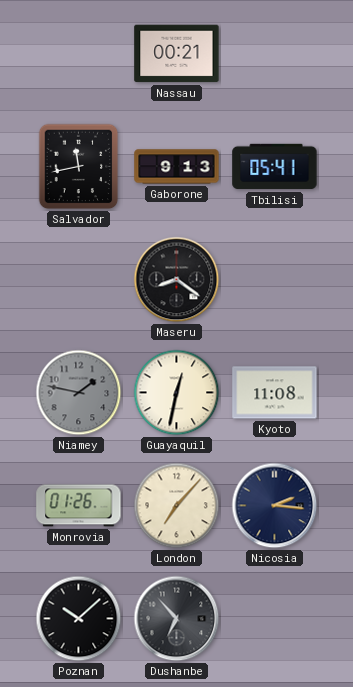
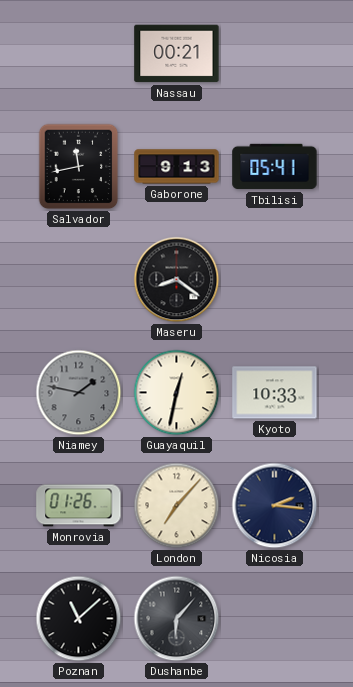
Kyoto: 11:08 -> 10:33 (275, 393)
Poznan: 10:08 -> 11:08 (79, 619)
Dushanbe: 6:53 -> 6:07 (177, 619)
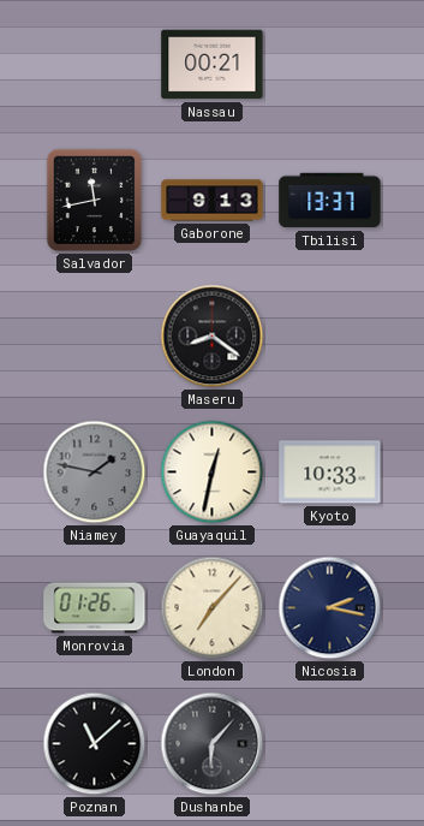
Tbilisi: 05:41 -> 13:37 (330, 201)
Nicosia: 2:16 -> 2:17 (330, 608)
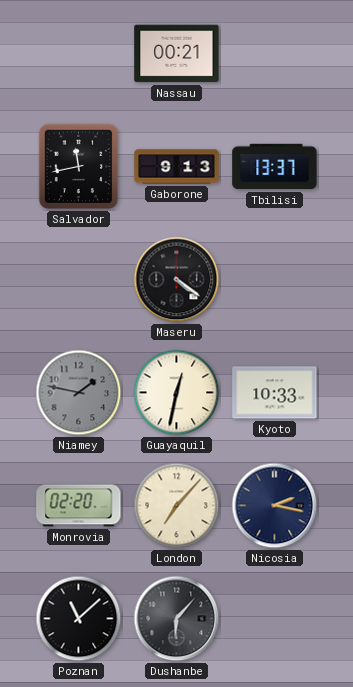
Maseru: 8:21 -> 4:21 (177, 280)
Monrovia: 01:26 -> 02:20 (79, 506)
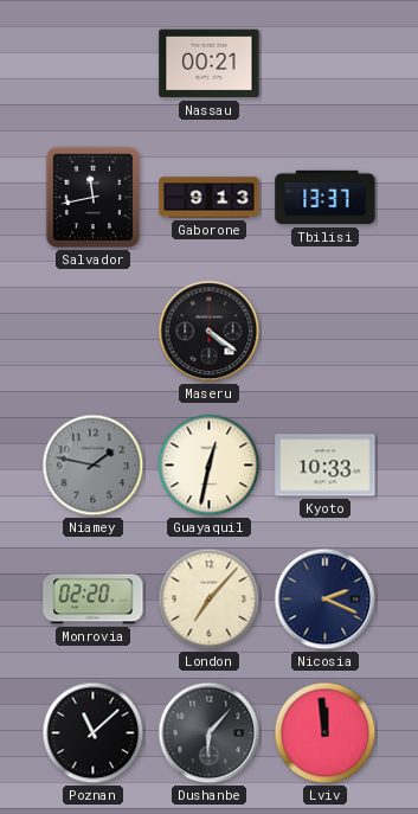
Nicosia: 2:17 -> 2:19 (326, 600)
Lviv: none -> 11:59 (326, 733)
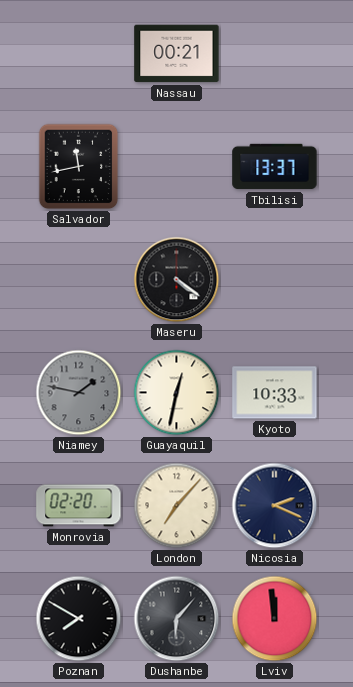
Gaborone: 9:13 -> none (210, 198)
Poznan: 11:08 -> 7:50 (79, 619)
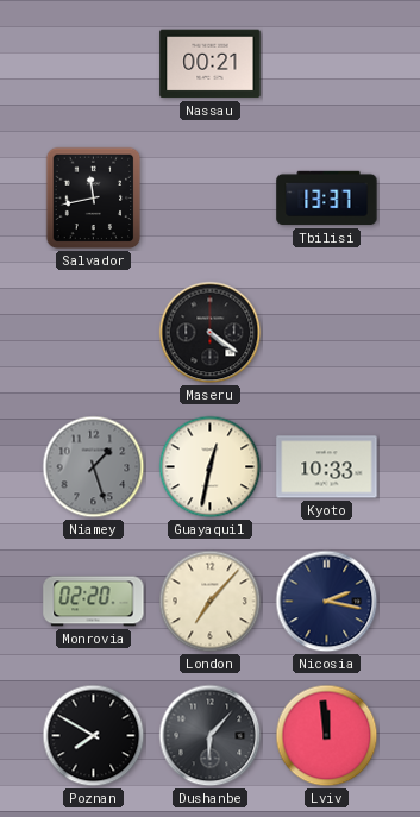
Niamey: 1:47 -> 1:27 (94, 467)
Nicosia: 2:19 -> 2:17 (327, 602)
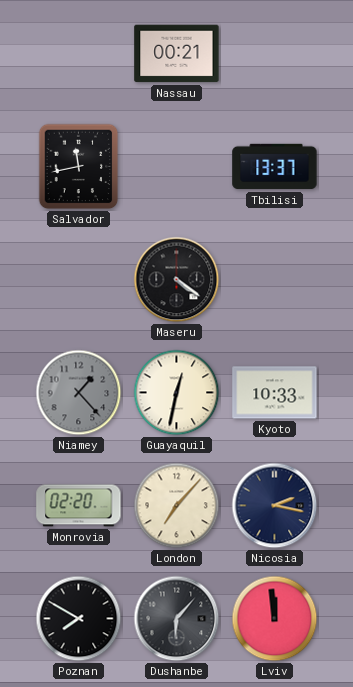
Niamey: 1:27 -> 1:23 (79, 393)
